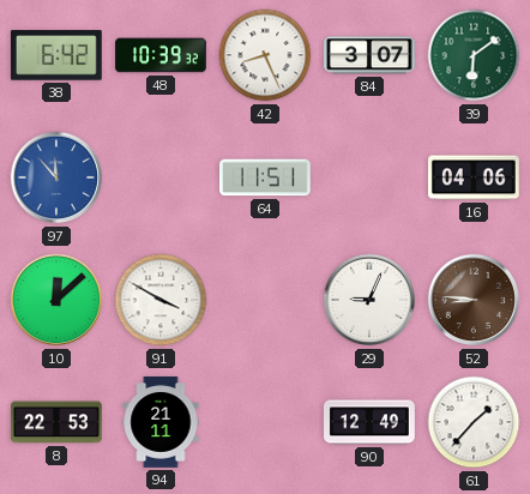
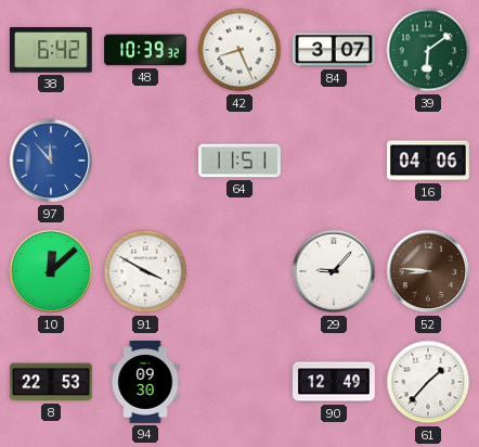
29: 9:04 -> 9:07 (334, 271)
94: 21:11 -> 09:30 (145, 383)
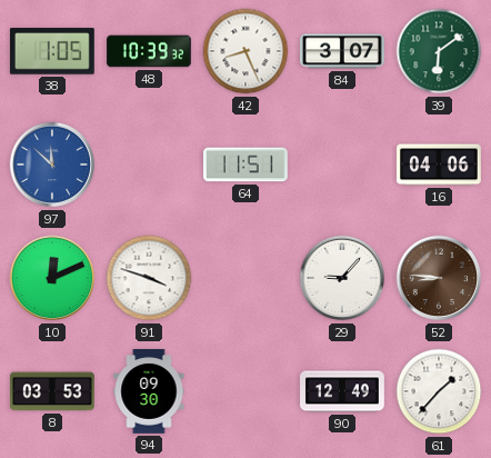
38: 6:42 -> 1:05 (52, 51)
97: 11:53 -> 11:52 (52, 165)
10: 12:08 -> 12:11 (52, 278)
91: 3:50 -> 3:48 (149, 278)
8: 22:53 -> 03:53 (53, 391)
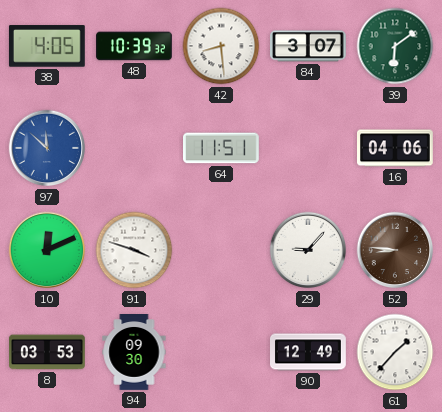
38: 1:05 -> 4:05 (47, 46)
42: 8:26 -> 8:29 (221, 46)
